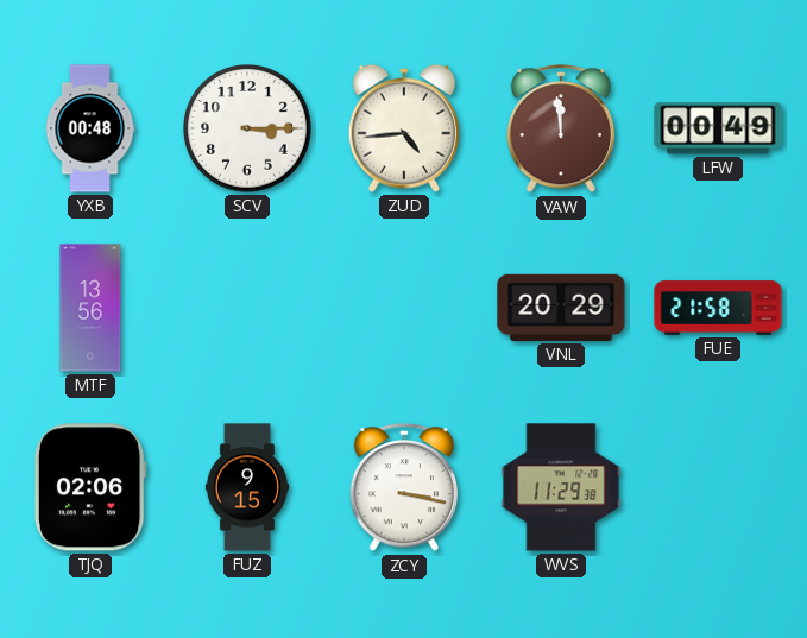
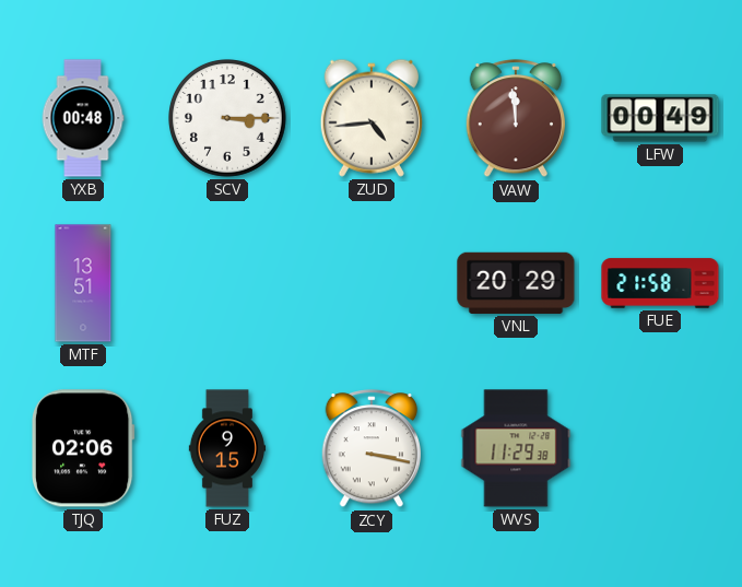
MTF: 13:56 -> 13:51 (83, 283)
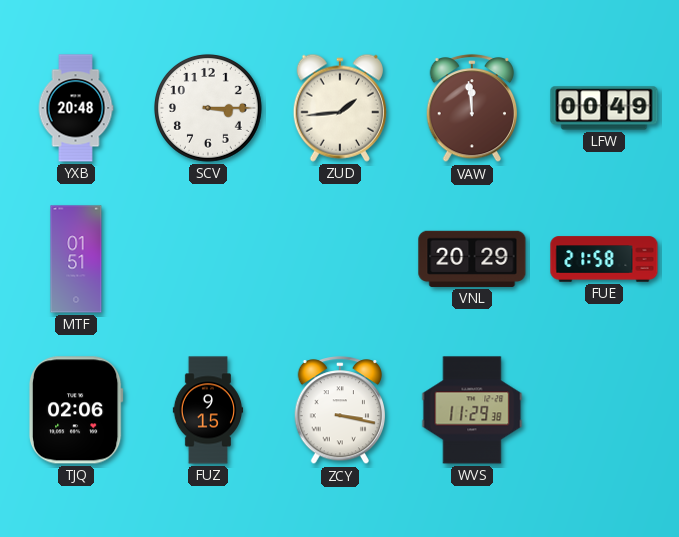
YXB: 00:48 -> 20:48 (76, 108)
ZUD: 4:44 -> 1:44 (340, 108)
MTF: 13:51 -> 01:51 (76, 259)
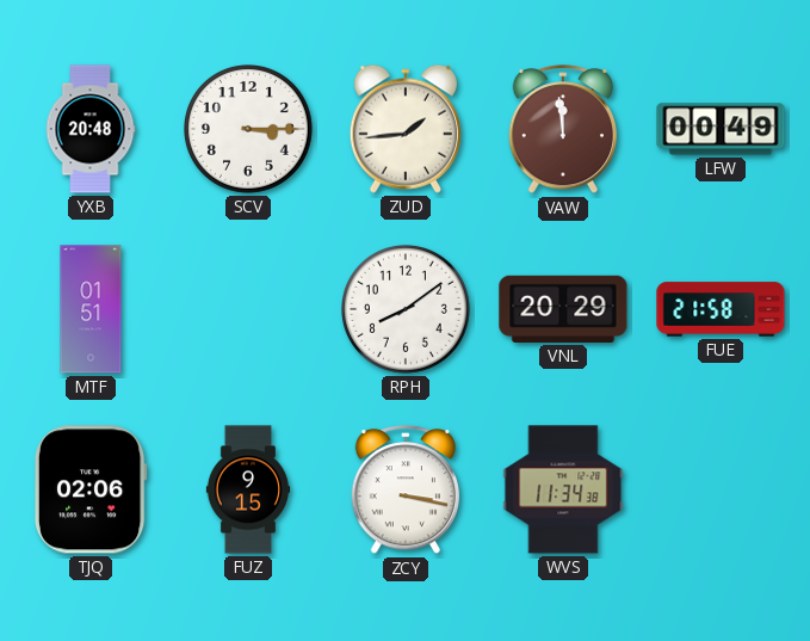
RPH: none -> 8:09 (407, 310)
WVS: 11:29 -> 11:34 (563, 489)
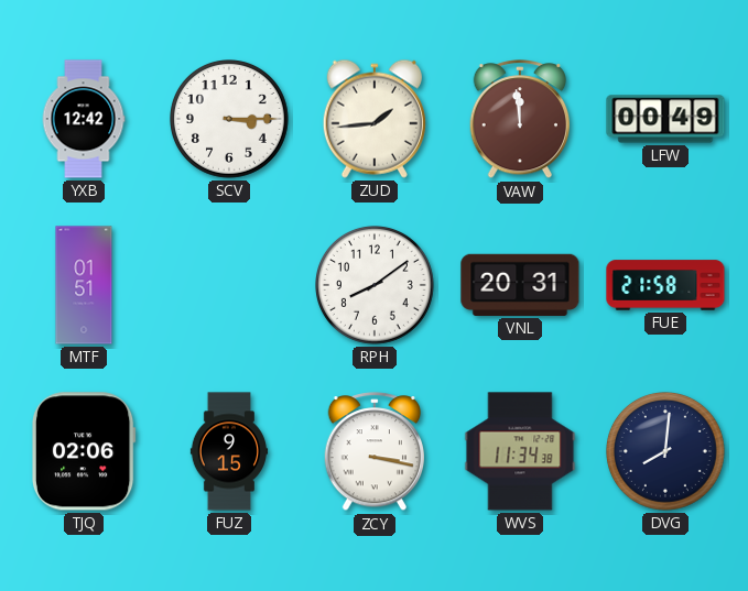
YXB: 20:48 -> 12:42 (84, 119)
VNL: 20:29 -> 20:31 (520, 285)
DVG: none -> 8:01 (666, 452)
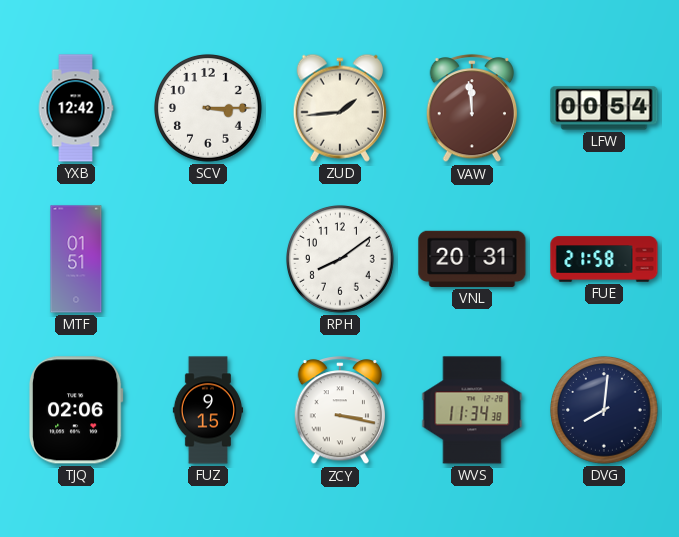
LFW: 00:49 -> 00:54 (604, 108)
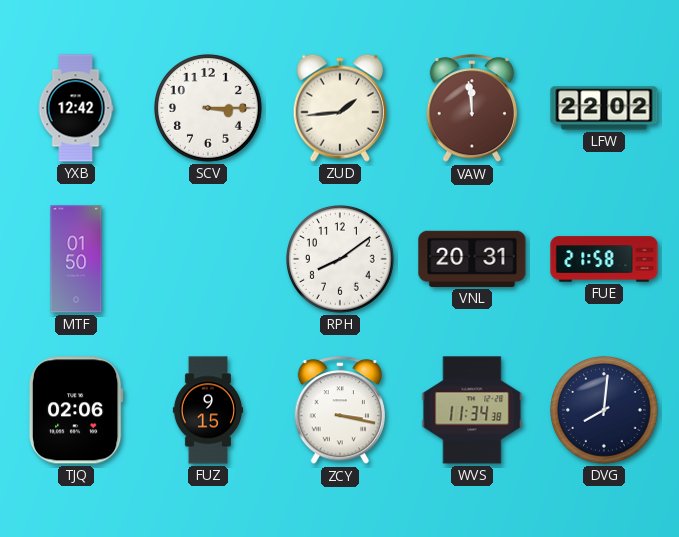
LFW: 00:54 -> 22:02 (604, 108)
MTF: 01:51 -> 01:50 (76, 259)
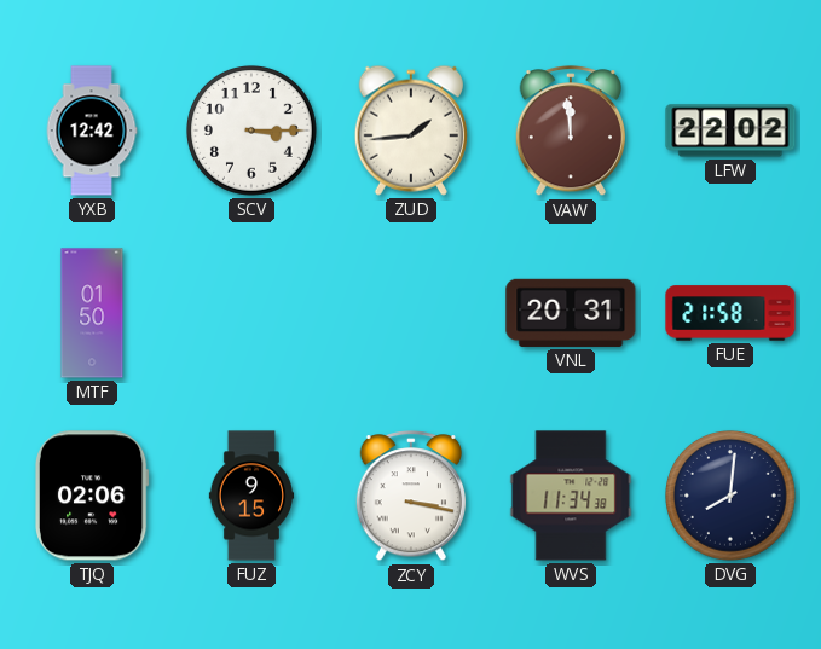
RPH: 8:09 -> none (341, 260)
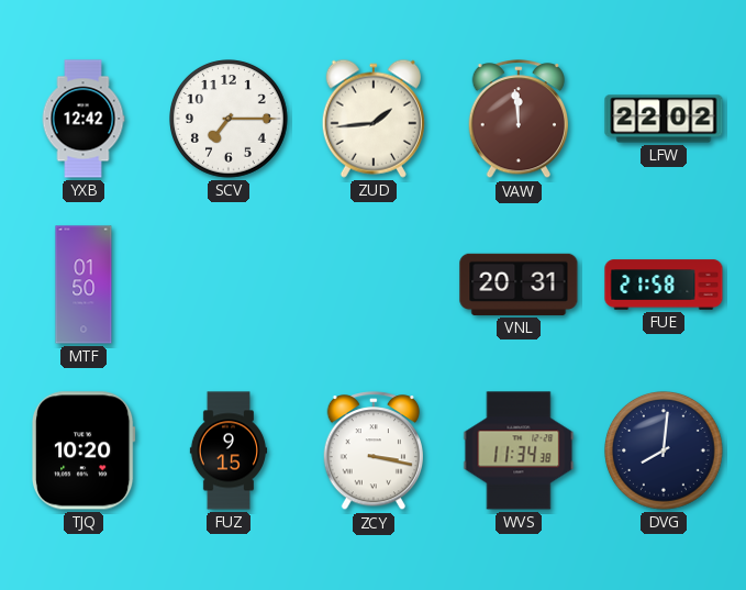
SCV: 3:15 -> 7:15 (230, 120)
TJQ: 02:06 -> 10:20 (83, 450)
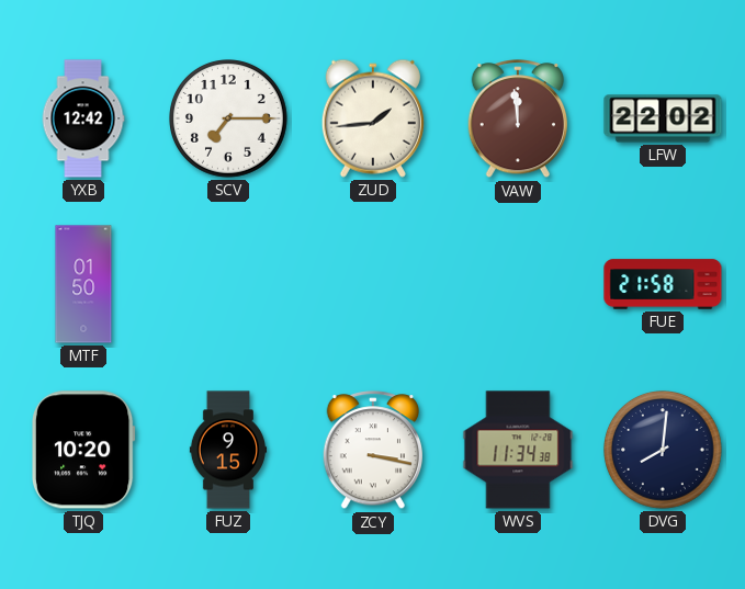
VNL: 20:31 -> none (519, 285)
